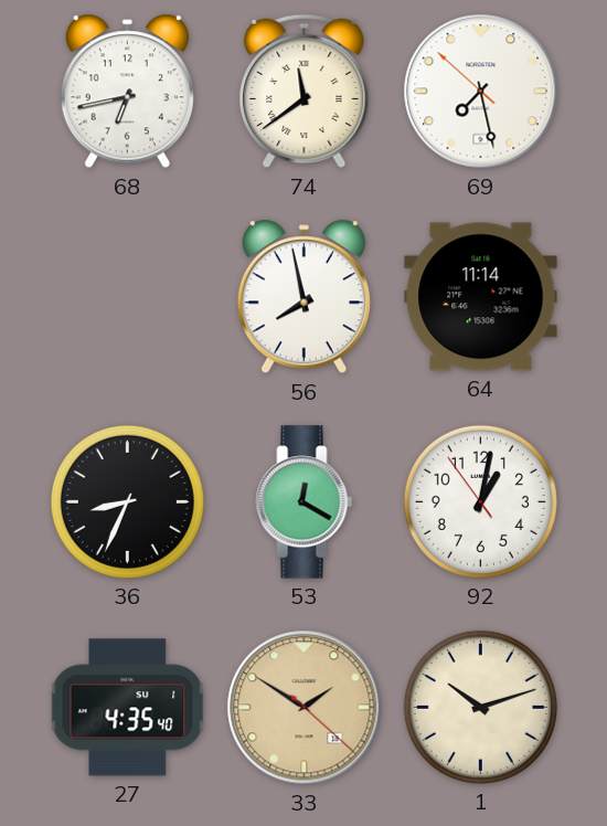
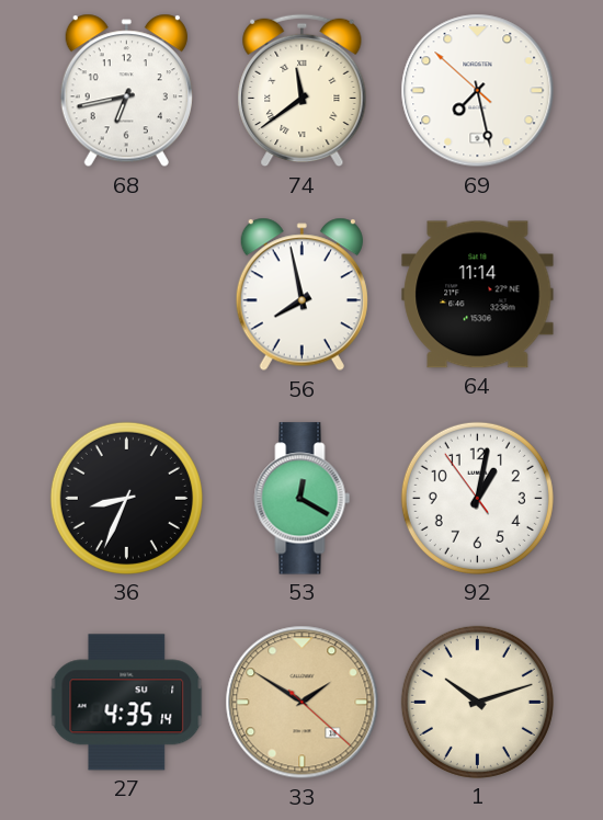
27: 4:35:40 -> 4:35:14 (127, 703)
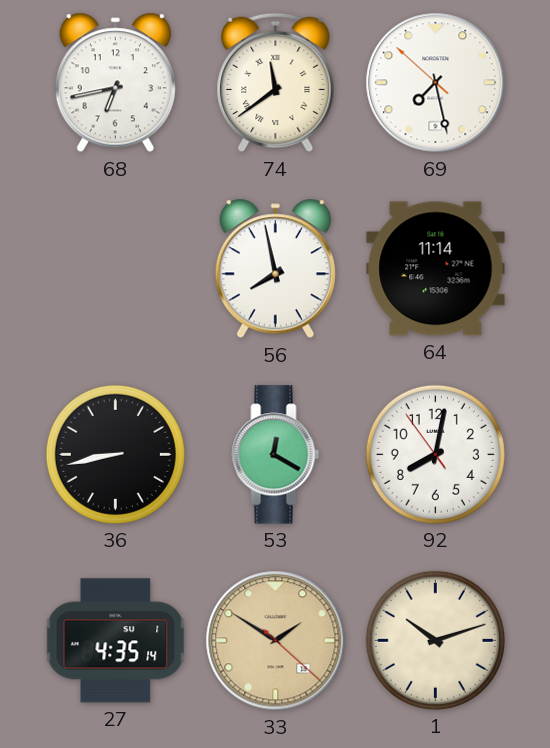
36: 8:34 -> 8:43 (115, 454)
92: 1:01 -> 8:01 (435, 454)
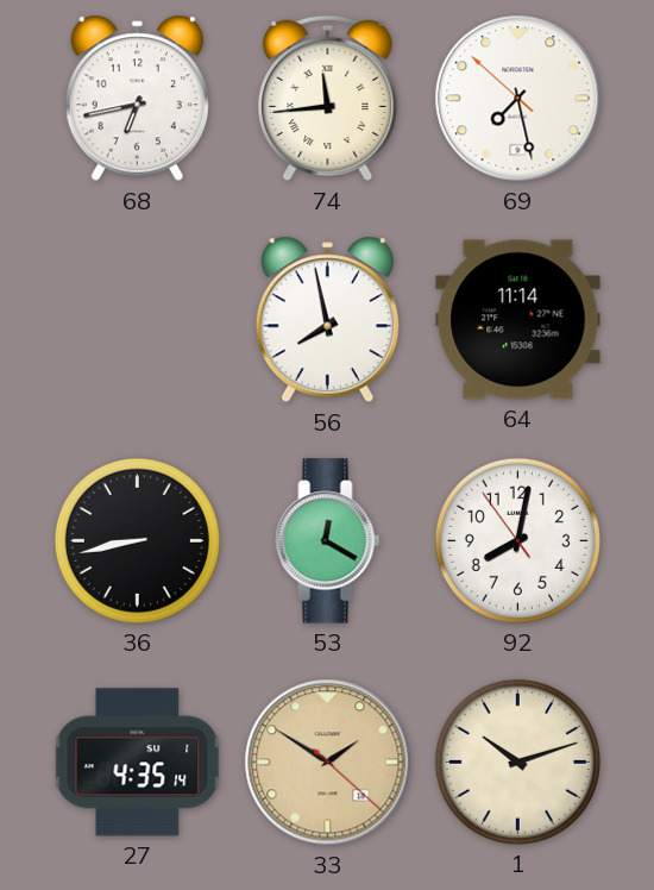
74: 11:39 -> 11:44 (328, 99)
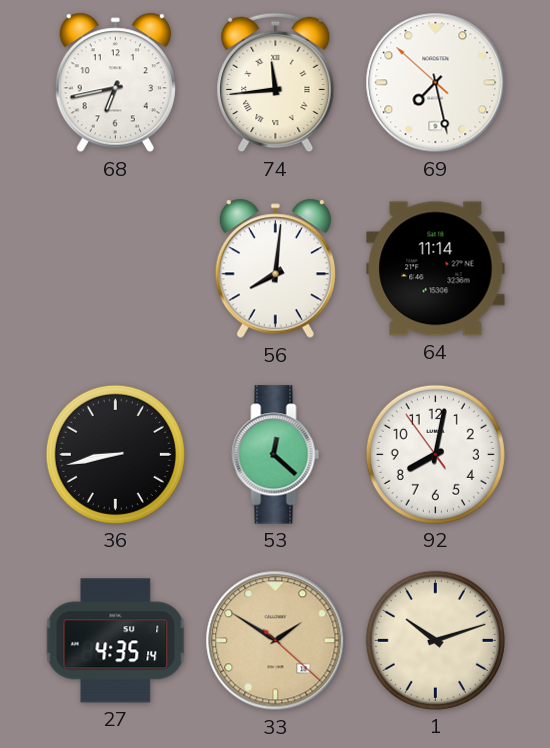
56: 7:58 -> 8:01 (275, 269)
53: 12:20 -> 12:22 (276, 455)
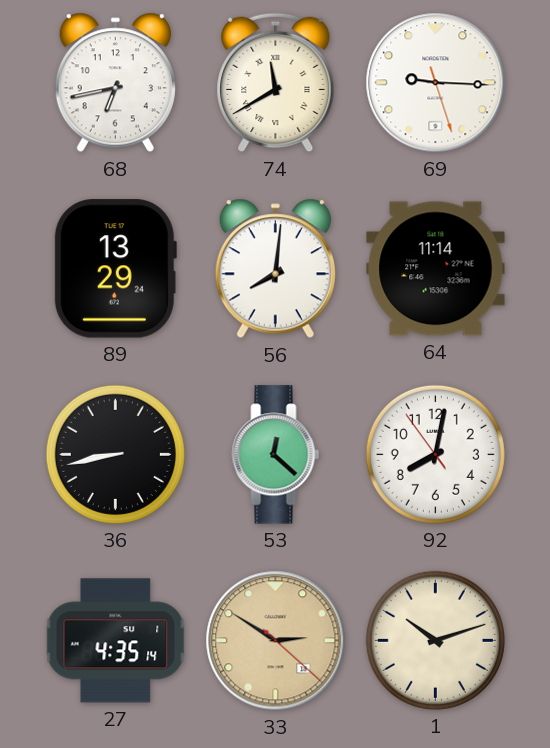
74: 11:44 -> 11:40 (276, 83)
69: 7:27 -> 9:15 (436, 83)
89: none -> 13:29 (115, 269)
33: 1:50 -> 2:50 (276, 641)
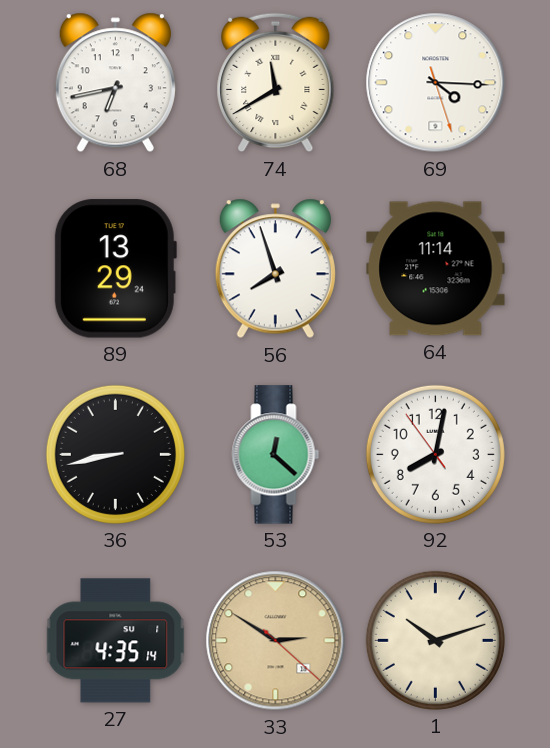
69: 9:15 -> 4:15 (436, 83)
56: 8:01 -> 7:57 (275, 269)
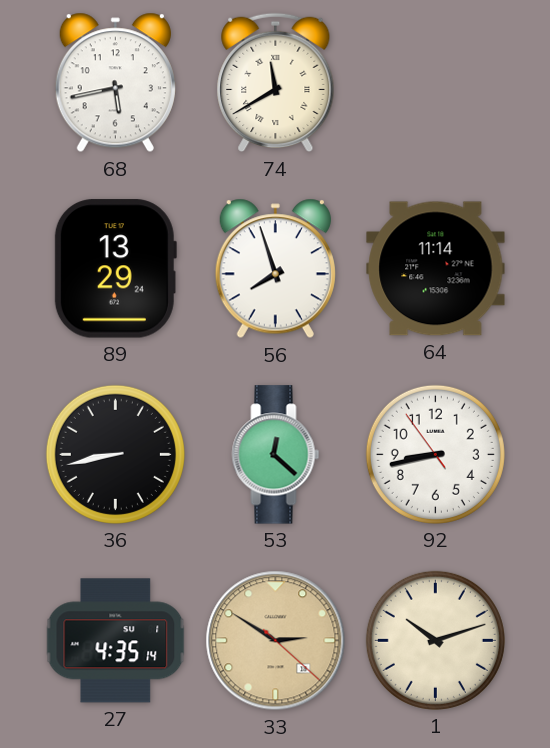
68: 6:43 -> 5:43 (115, 83)
69: 4:15 -> none (436, 83)
92: 8:01 -> 8:42 (435, 454)
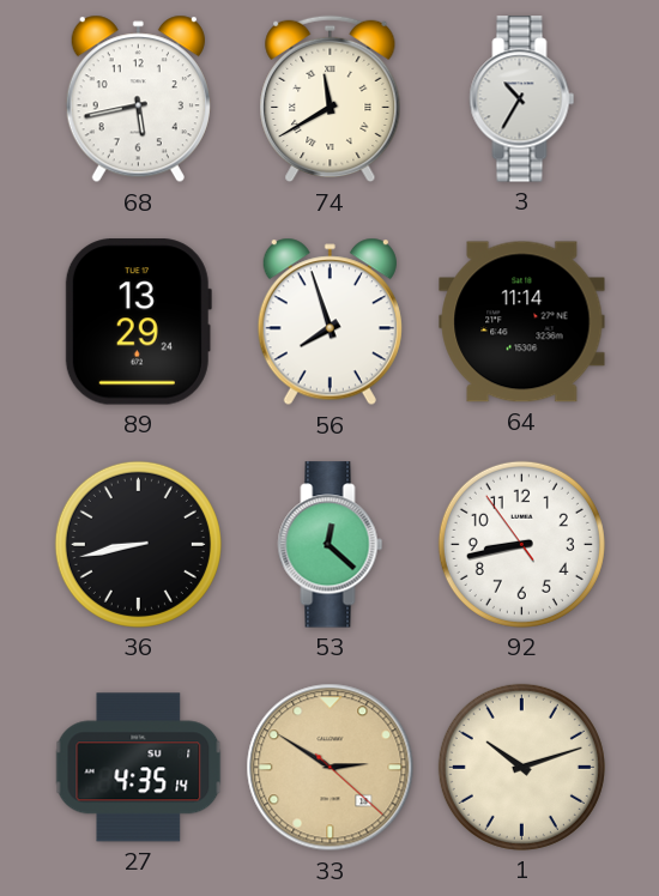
3: none -> 10:35 (522, 99)
